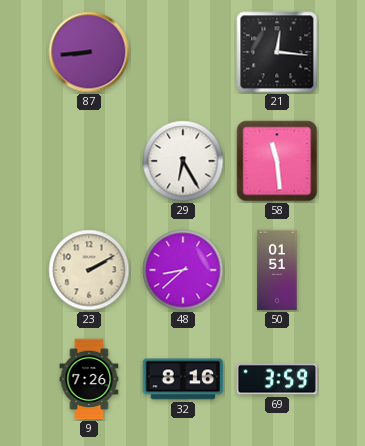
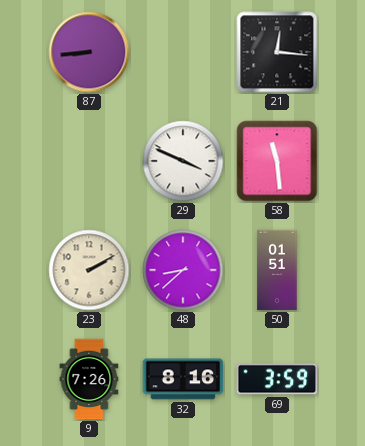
29: 6:25 -> 3:49 (183, 161)
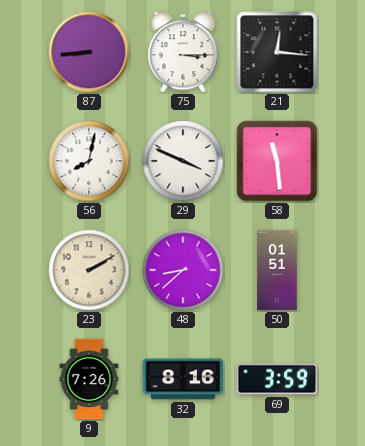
75: none -> 3:15 (183, 52)
56: none -> 8:02 (89, 161)
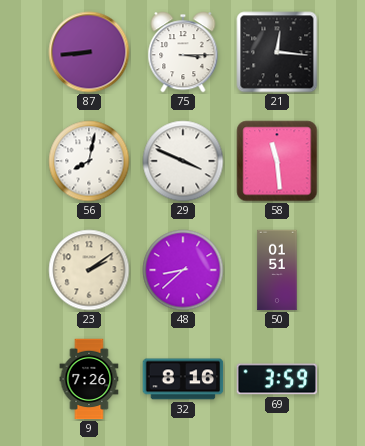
23: 2:10 -> 2:09 (89, 270)
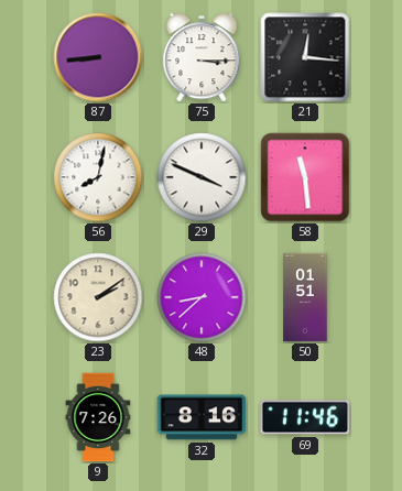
69: 3:59 -> 11:46 (305, 417)
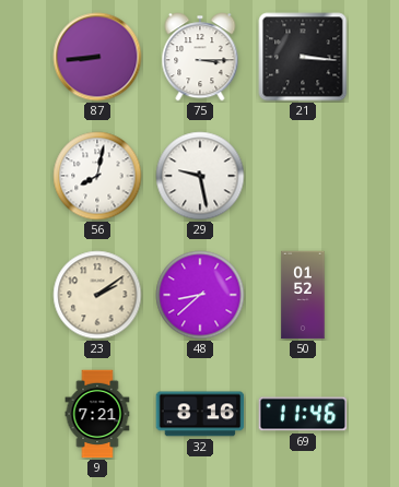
21: 12:16 -> 3:16 (303, 57)
29: 3:49 -> 9:28 (200, 176)
58: 11:29 -> none (305, 177)
50: 01:51 -> 01:52 (303, 295)
9: 7:26 -> 7:21 (97, 414)
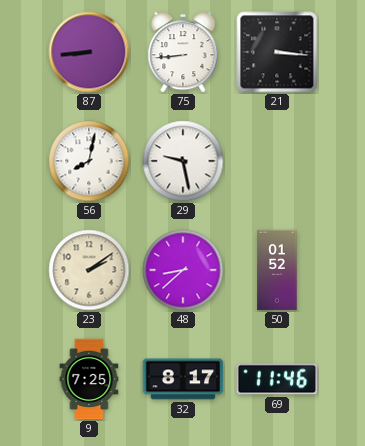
75: 3:15 -> 8:44 (183, 52)
9: 7:21 -> 7:25 (89, 379)
32: 8:16 -> 8:17 (183, 379)
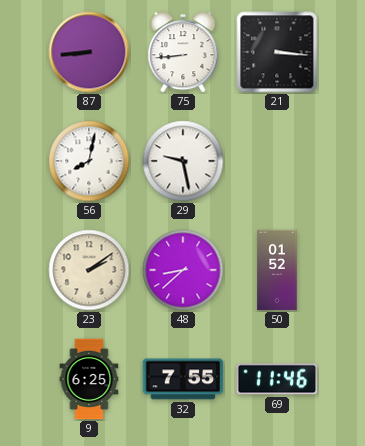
9: 7:25 -> 6:25 (89, 379)
32: 8:17 -> 7:55 (183, 379)
